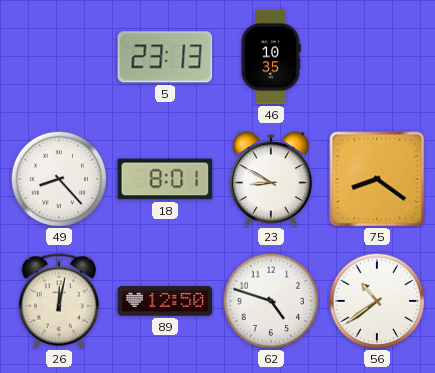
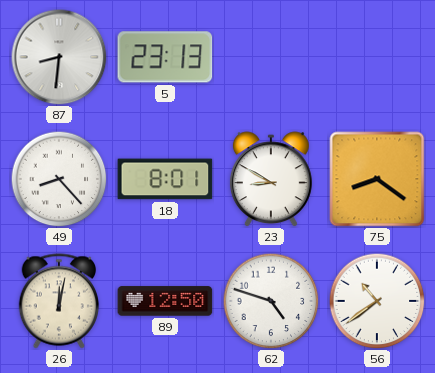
87: none -> 8:31 (59, 57)
46: 10:35 -> none (271, 57)
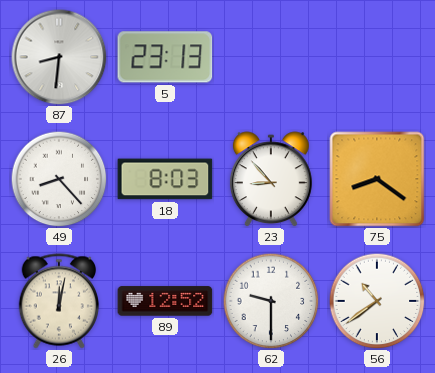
18: 8:01 -> 8:03 (165, 179)
23: 8:50 -> 8:53 (271, 179)
89: 12:50 -> 12:52 (165, 301)
62: 4:48 -> 9:30 (271, 301)
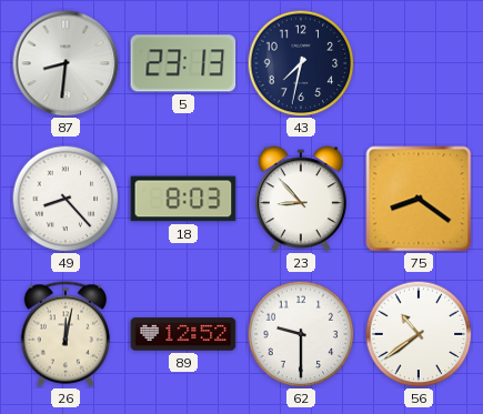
43: none -> 7:32 (301, 63)
